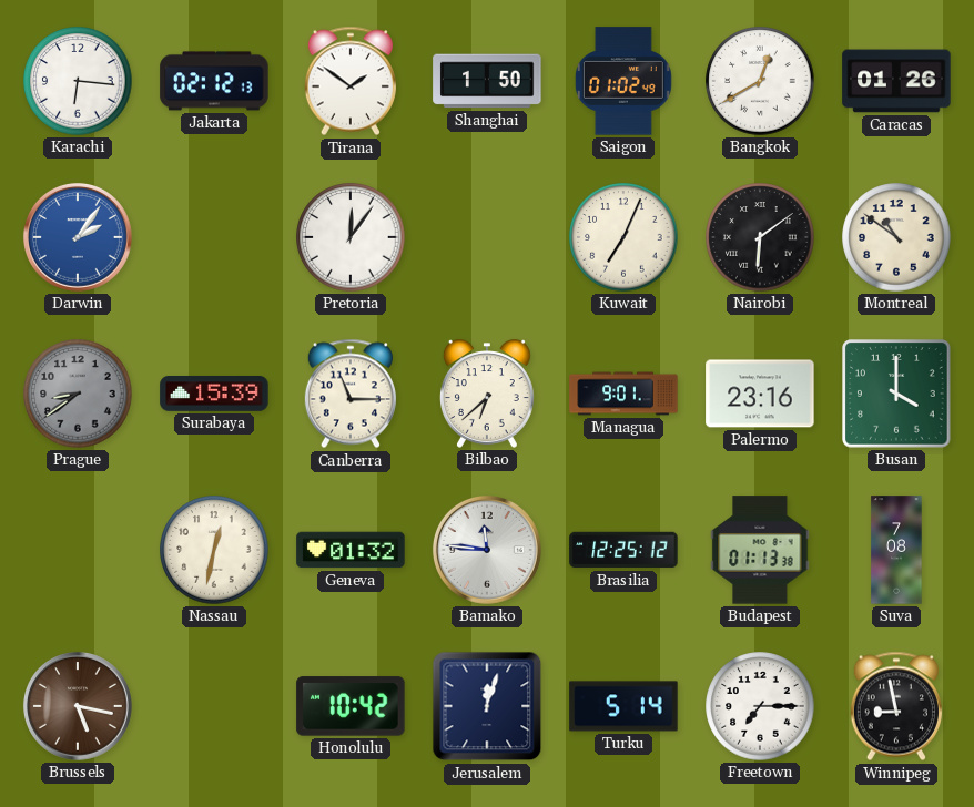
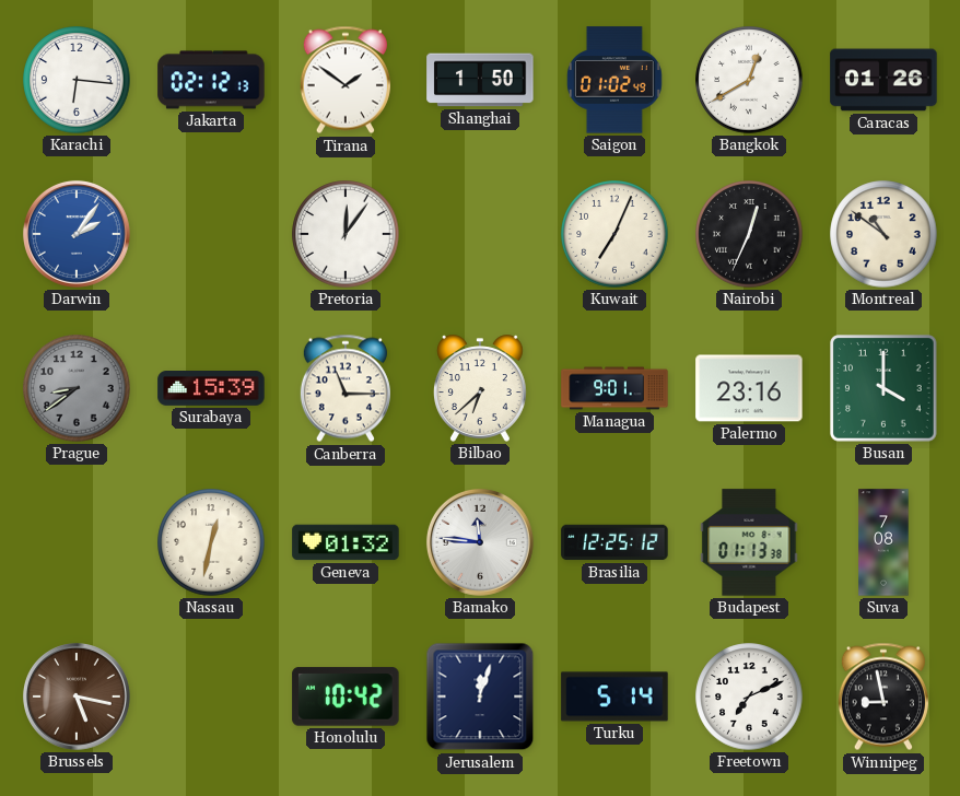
Nairobi: 6:09 -> 12:34 (749, 234)
Freetown: 7:15 -> 7:11 (749, 696)
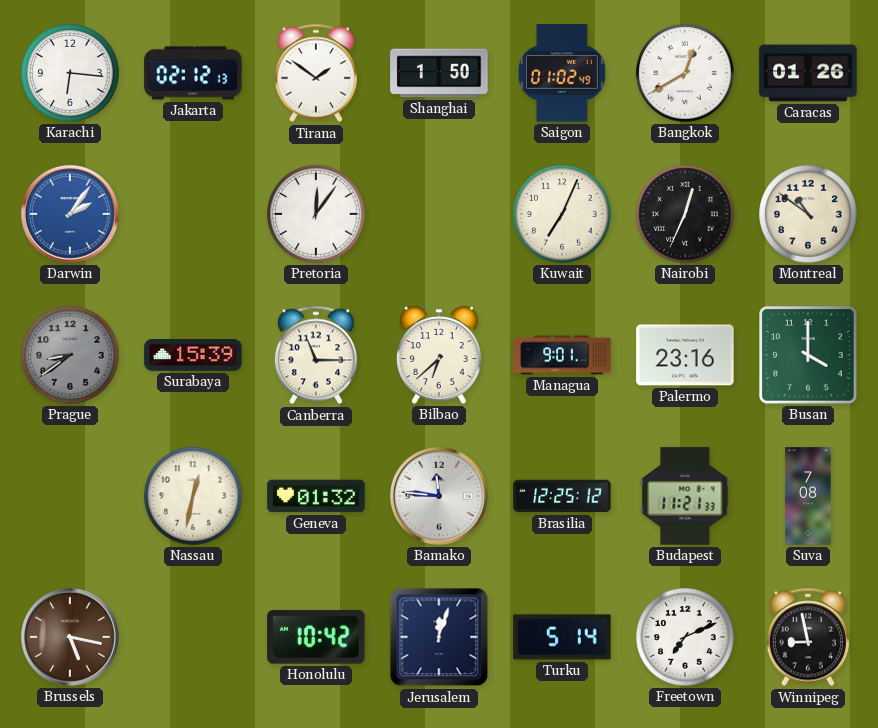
Budapest: 01:13 -> 11:21 (685, 496)
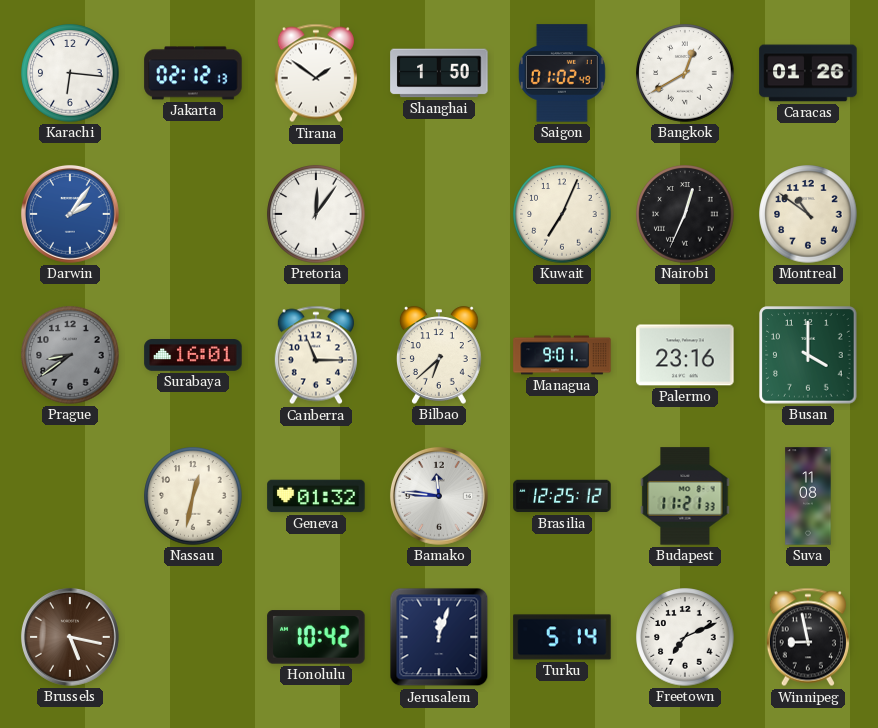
Surabaya: 15:39 -> 16:01 (193, 355)
Suva: 7:08 -> 11:08 (808, 496)
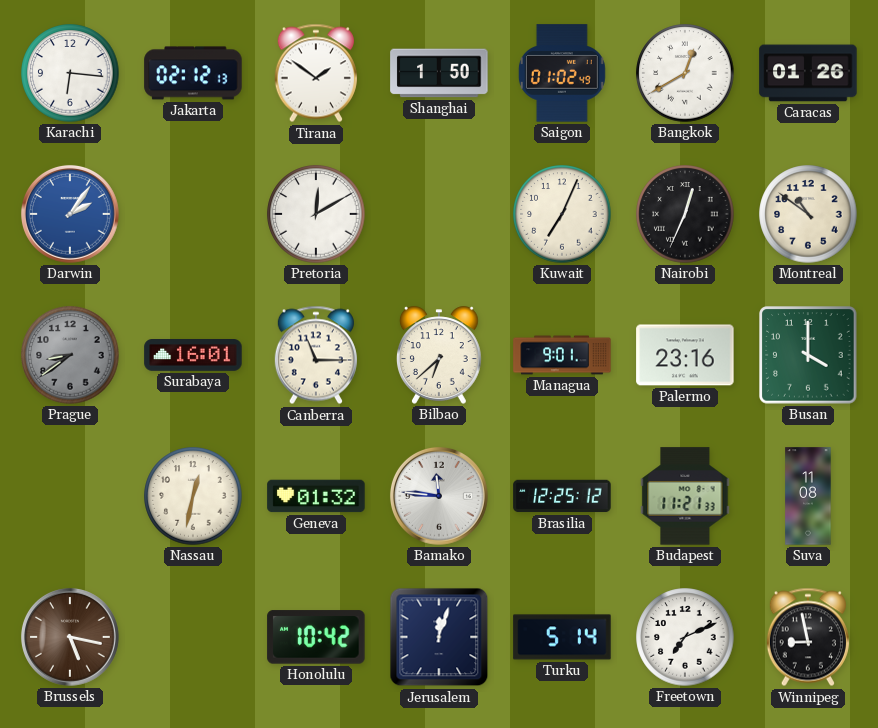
Pretoria: 12:06 -> 12:10 (316, 214)
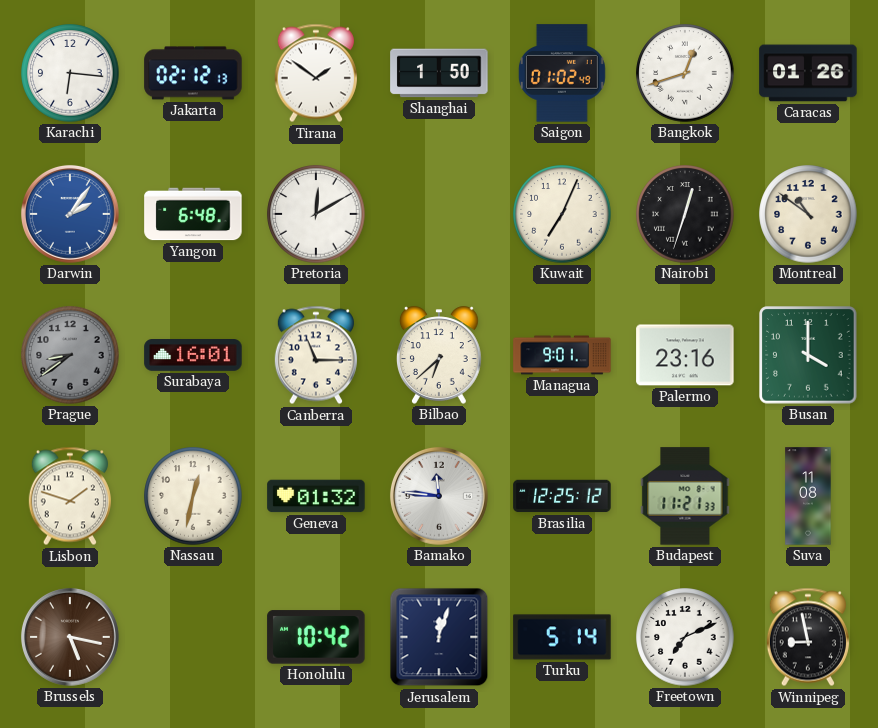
Bangkok: 12:40 -> 12:42 (685, 73)
Yangon: none -> 6:48 (193, 214)
Nairobi: 12:34 -> 12:33 (685, 214)
Lisbon: none -> 1:48 (70, 496)
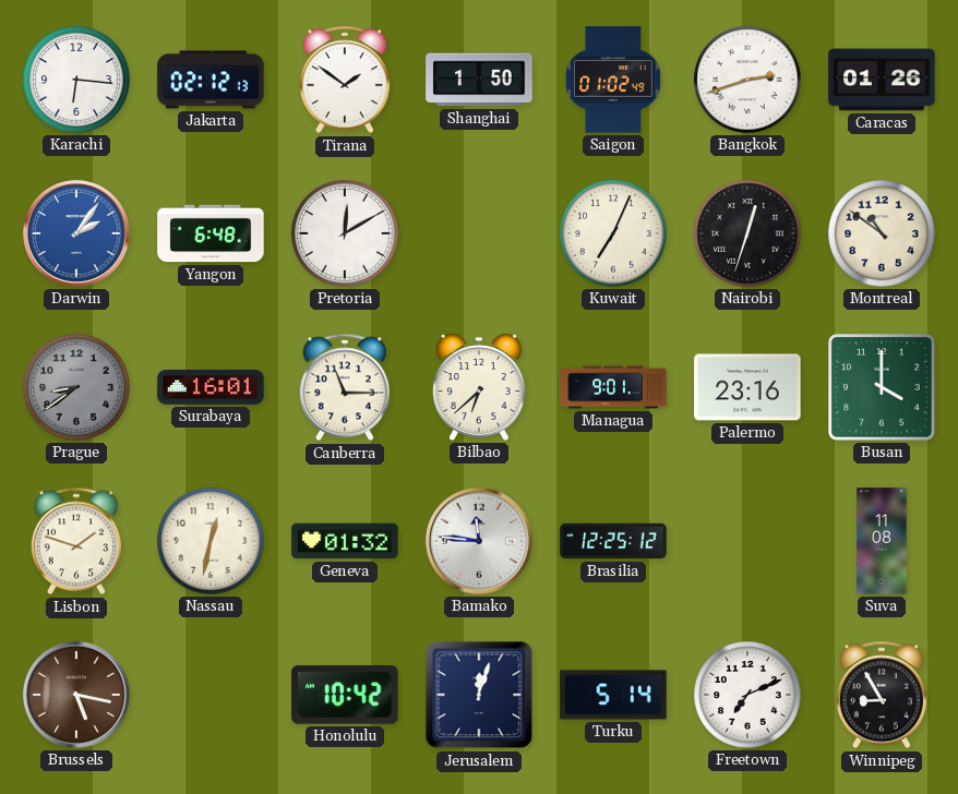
Bangkok: 12:42 -> 2:42 (747, 80)
Budapest: 11:21 -> none (685, 496)
Winnipeg: 8:58 -> 8:55 (882, 695)
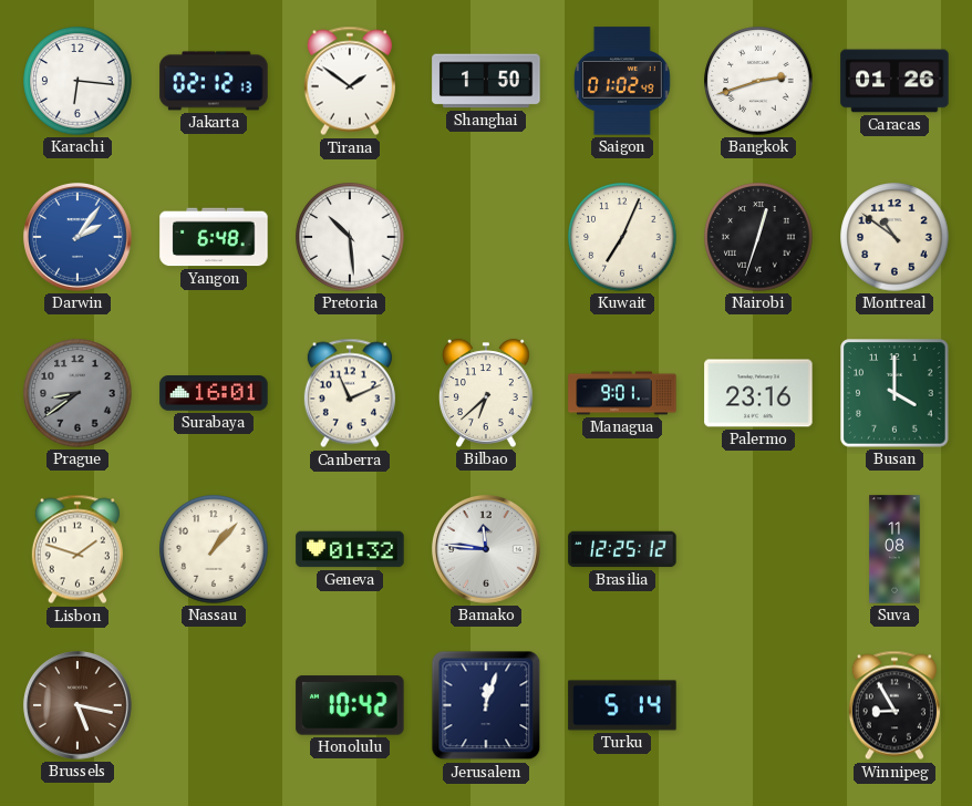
Pretoria: 12:10 -> 10:29 (350, 237)
Canberra: 11:15 -> 11:11 (350, 393)
Nassau: 12:32 -> 1:07 (214, 549)
Freetown: 7:11 -> none (747, 695)
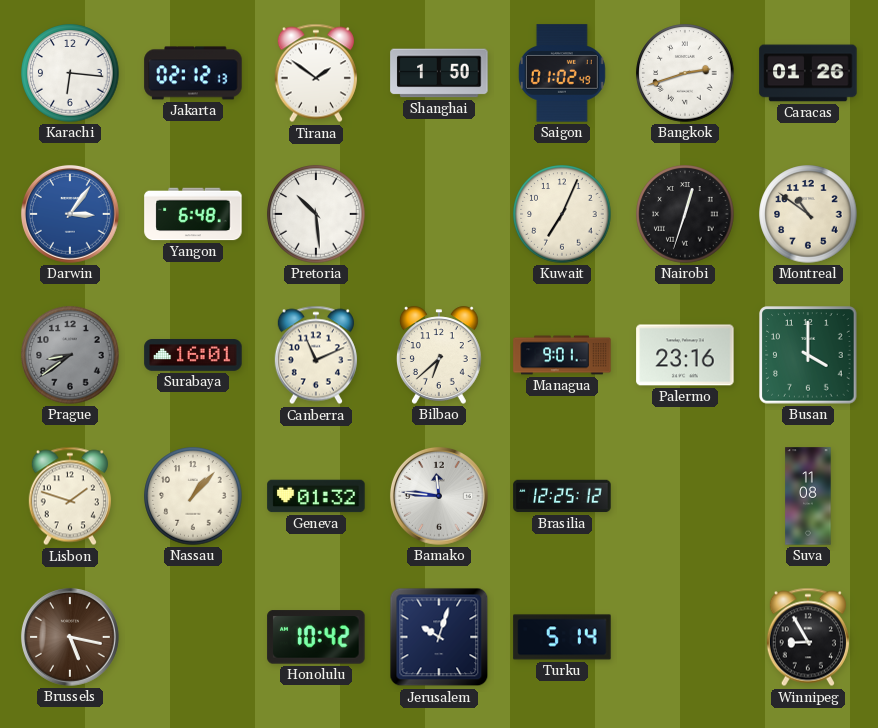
Darwin: 2:06 -> 3:06 (70, 214)
Jerusalem: 12:03 -> 10:03 (439, 637)
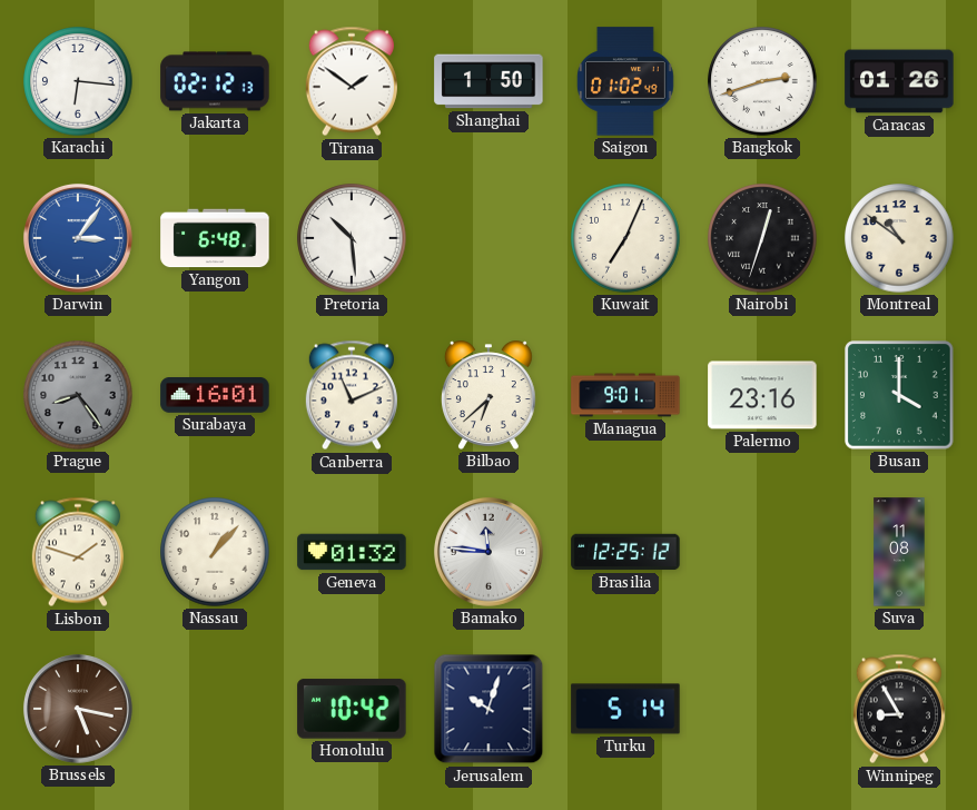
Prague: 8:39 -> 8:24 (78, 395)
